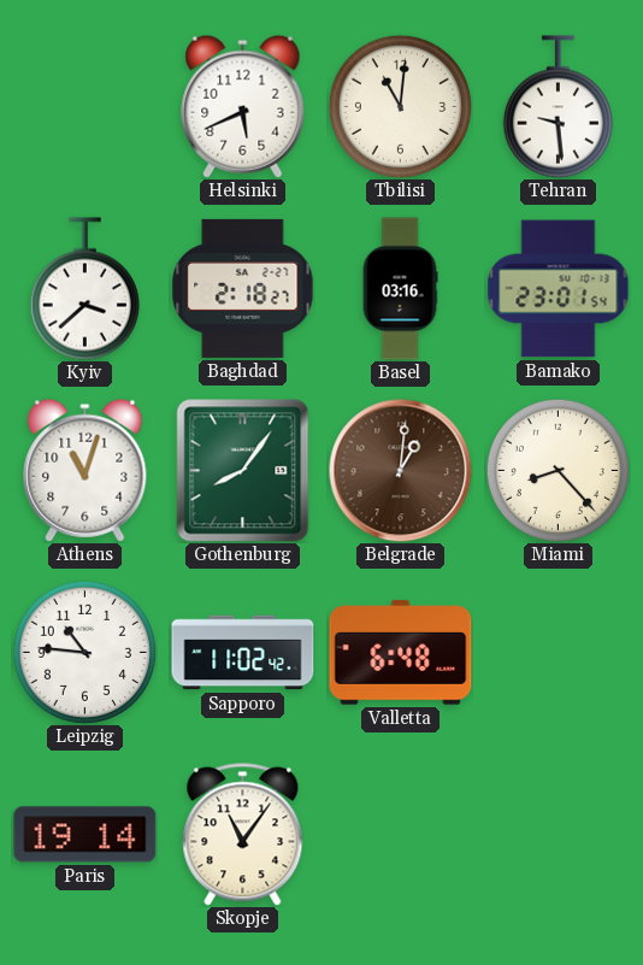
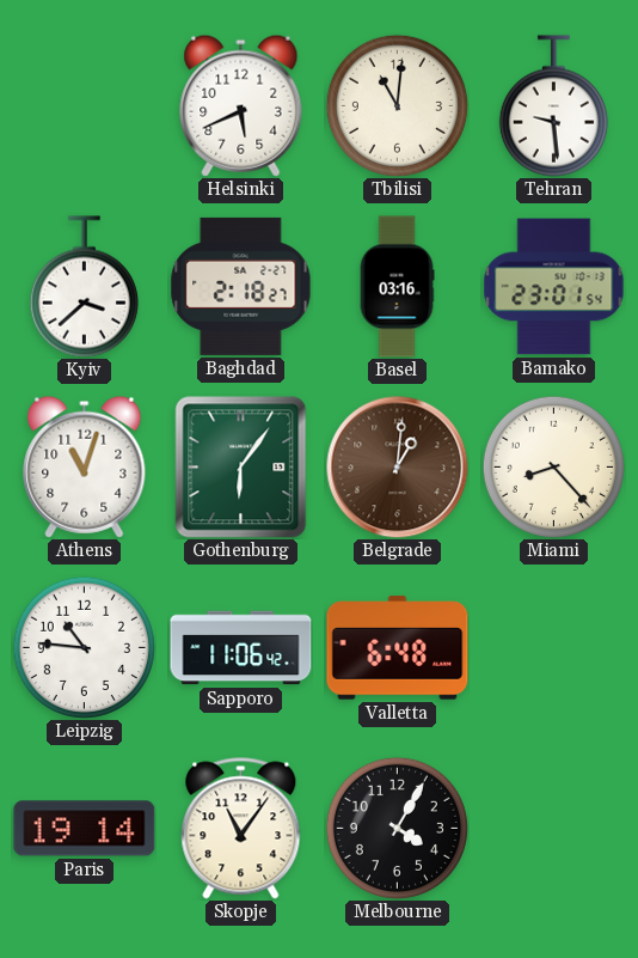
Gothenburg: 8:06 -> 6:06 (241, 468)
Sapporo: 11:02 -> 11:06 (241, 648)
Melbourne: none -> 4:05 (397, 828)
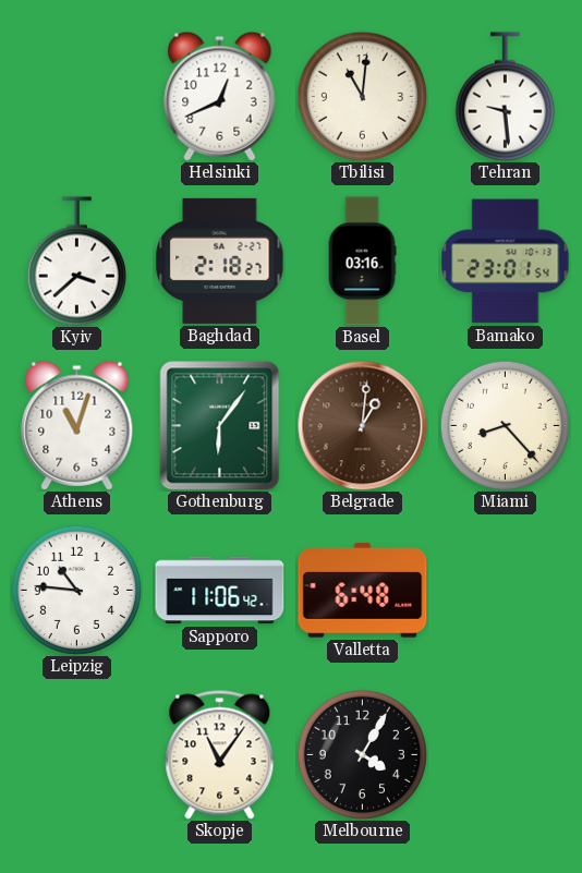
Helsinki: 5:41 -> 12:41 (220, 96)
Paris: 19:14 -> none (85, 829)
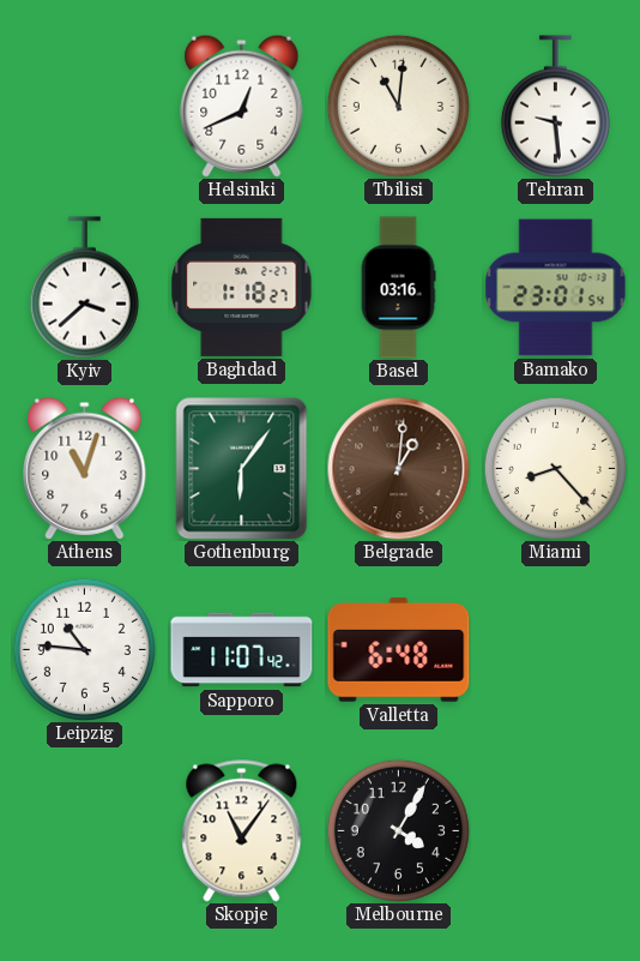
Baghdad: 2:18 -> 1:18 (242, 287)
Sapporo: 11:06 -> 11:07 (242, 650)
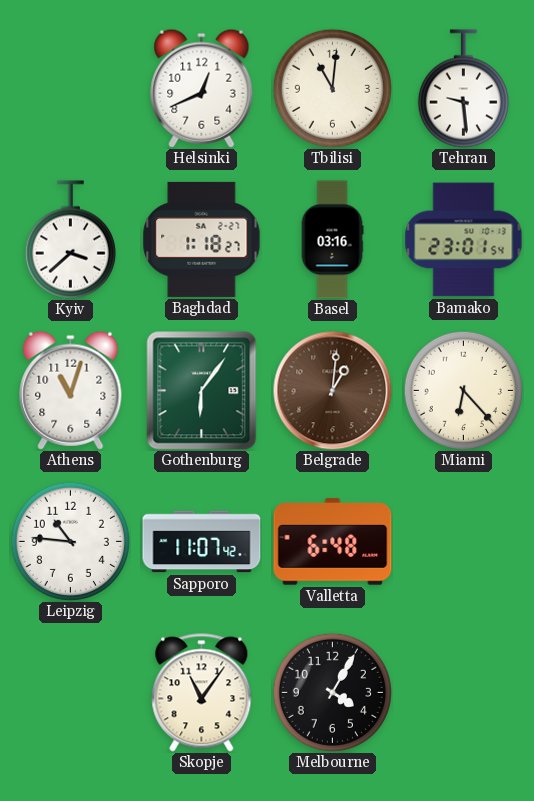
Miami: 8:23 -> 6:23 (463, 390)
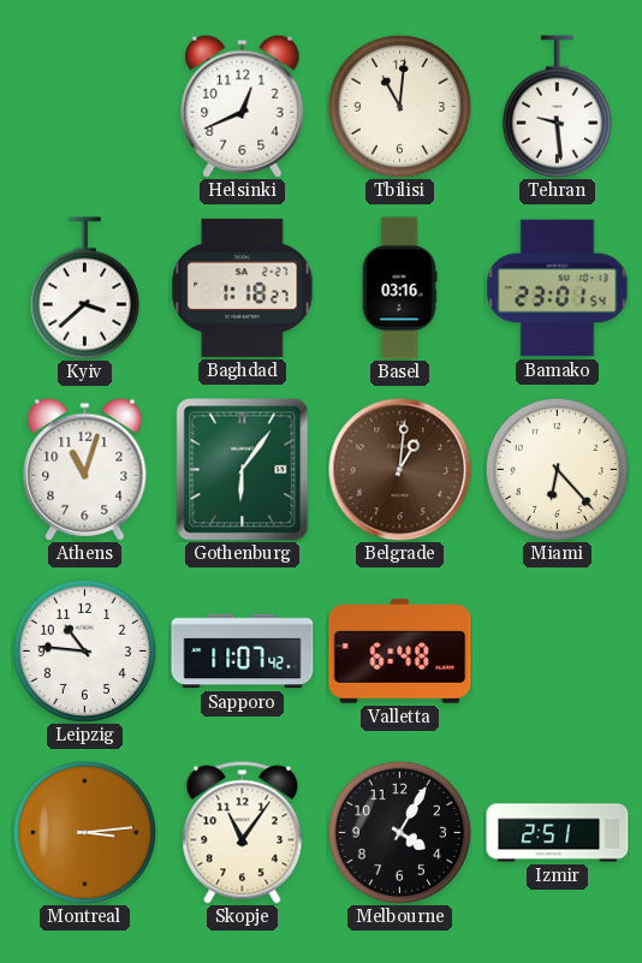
Montreal: none -> 3:14 (84, 832)
Izmir: none -> 2:51 (558, 833)
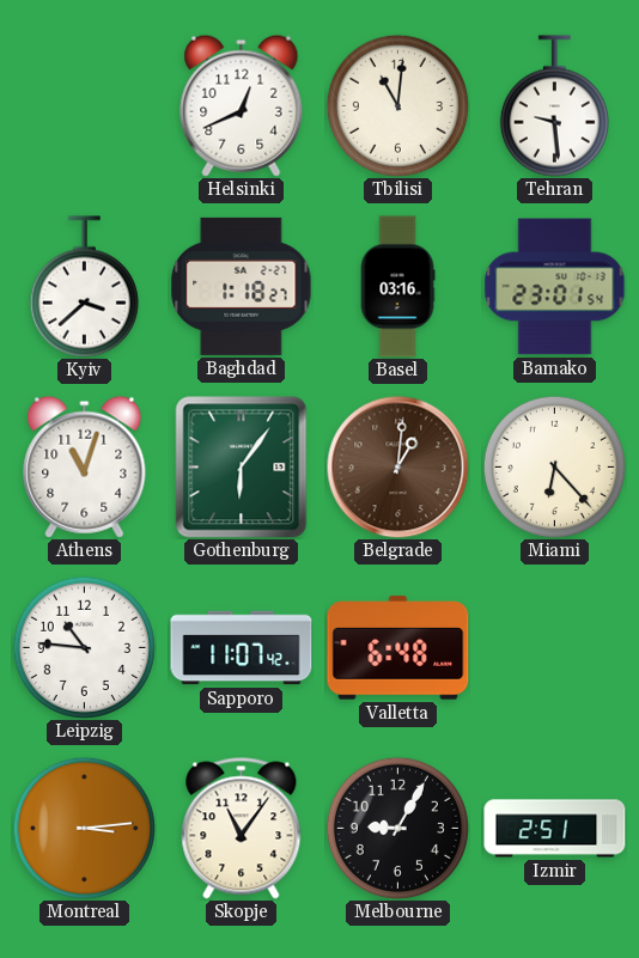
Melbourne: 4:05 -> 9:05 (397, 828)
